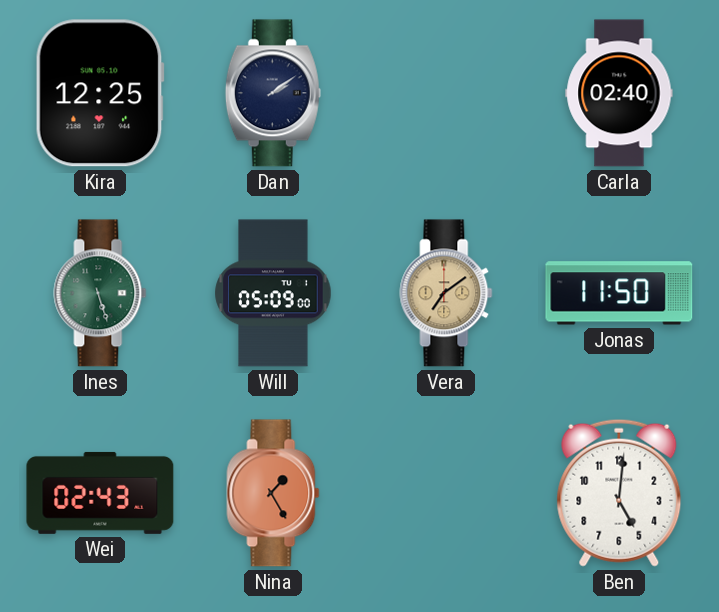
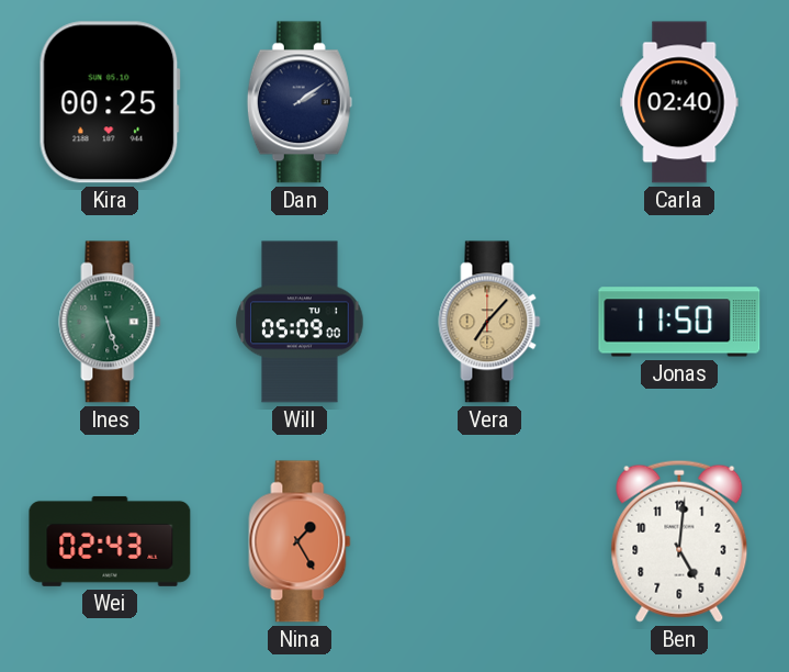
Kira: 12:25 -> 00:25 (110, 102)
Vera: 7:09 -> 7:07 (489, 322)
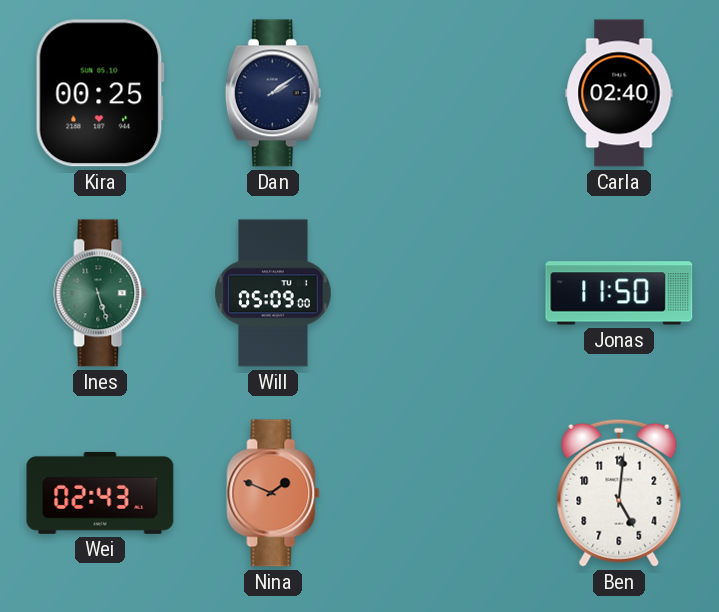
Vera: 7:07 -> none (489, 322)
Nina: 1:25 -> 1:49 (273, 493)
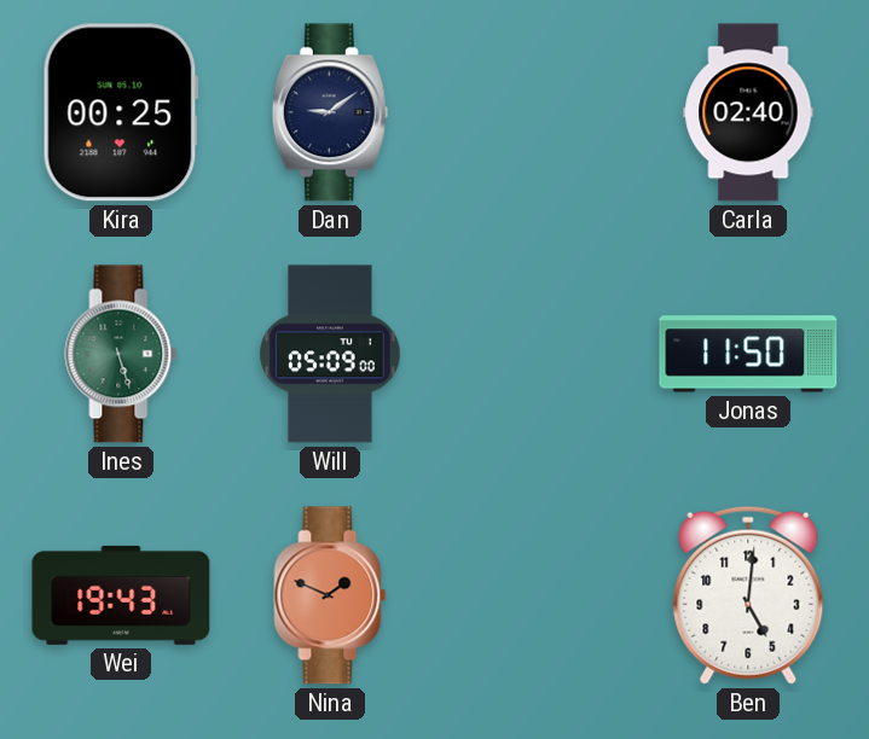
Dan: 2:09 -> 9:09 (330, 112)
Wei: 02:43 -> 19:43 (121, 595)
